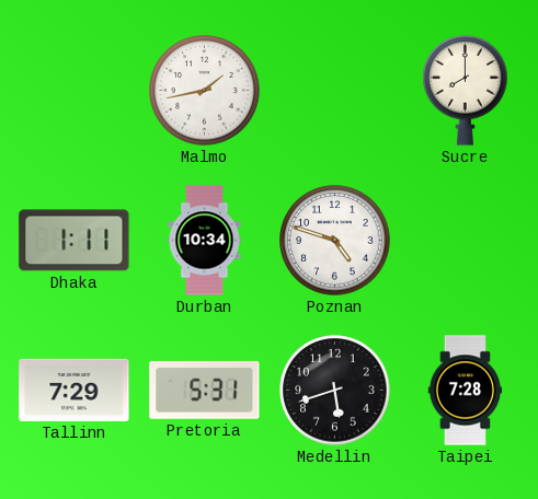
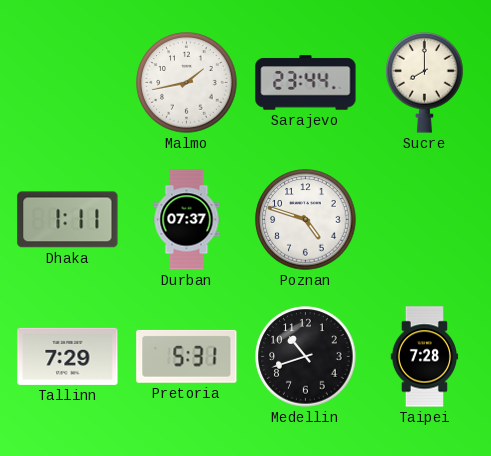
Sarajevo: none -> 23:44 (306, 83)
Durban: 10:34 -> 07:37 (187, 220)
Medellin: 5:42 -> 10:42 (306, 357)
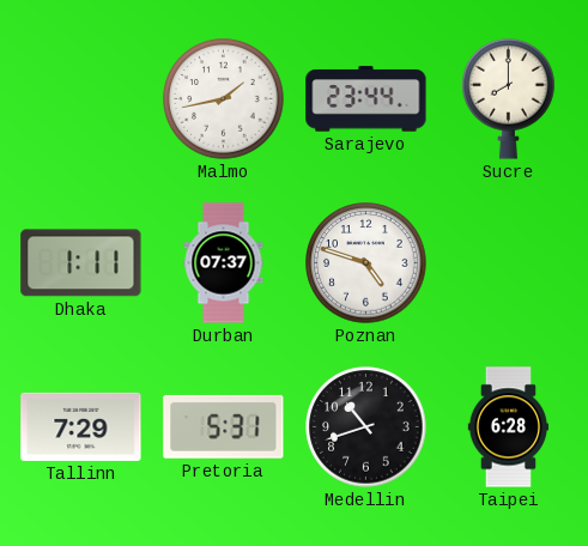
Taipei: 7:28 -> 6:28 (508, 427)
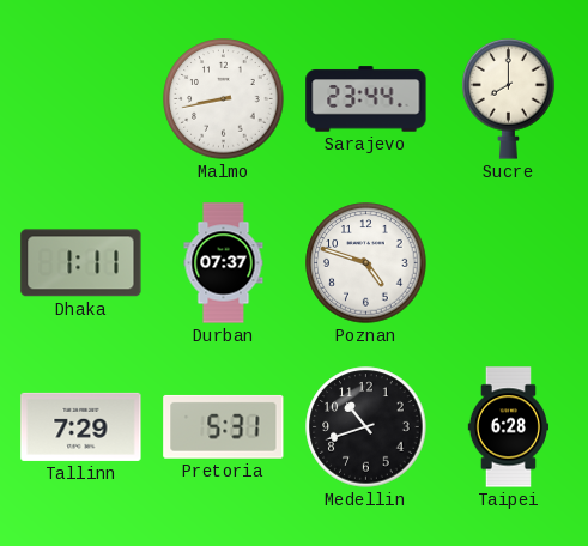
Malmo: 1:43 -> 8:43 (224, 99)
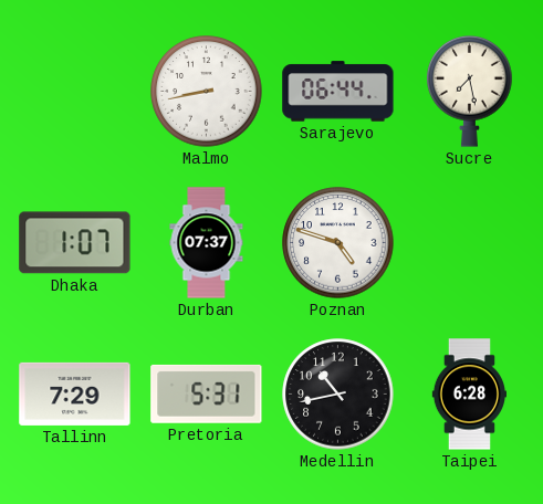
Sarajevo: 23:44 -> 06:44 (338, 92)
Sucre: 8:00 -> 7:28 (470, 91)
Dhaka: 1:11 -> 1:07 (75, 243)
Medellin: 10:42 -> 10:43 (338, 395)
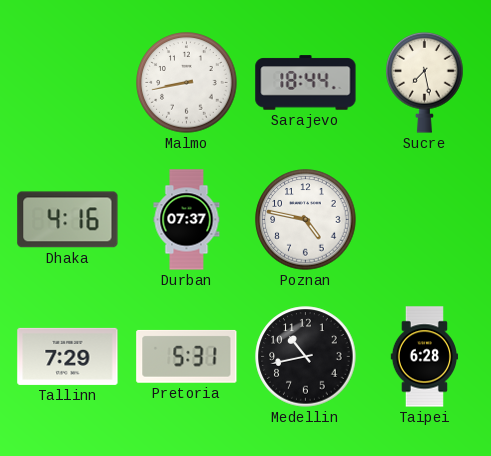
Sarajevo: 06:44 -> 18:44 (306, 83)
Dhaka: 1:07 -> 4:16 (68, 220)
Poznan: 4:48 -> 4:47 (306, 220)
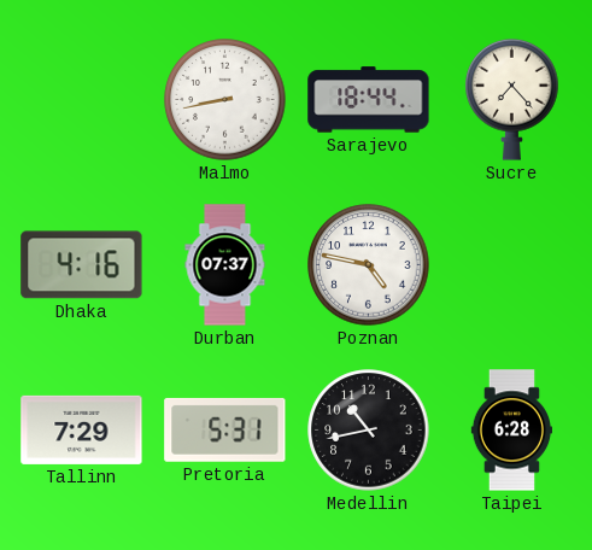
Sucre: 7:28 -> 7:23 (512, 99)
